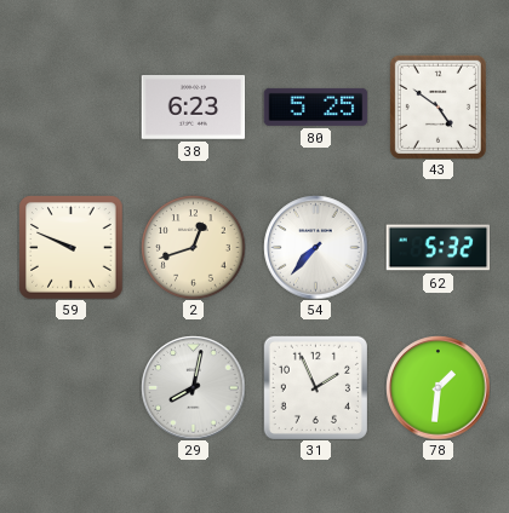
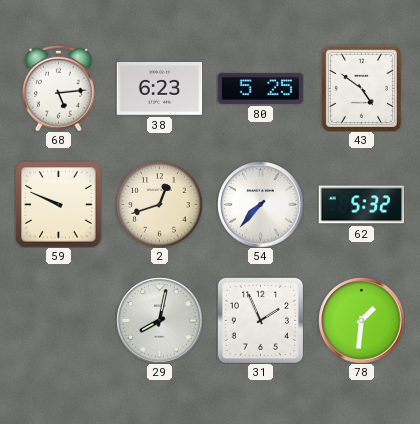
68: none -> 5:14 (59, 88)
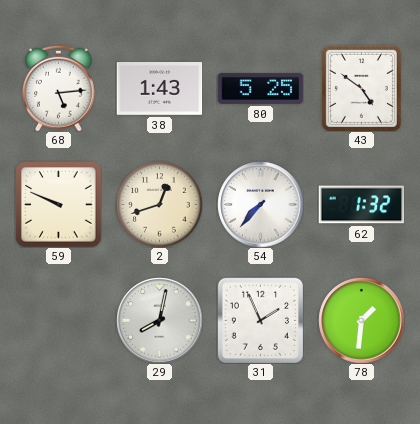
38: 6:23 -> 1:43 (159, 89)
62: 5:32 -> 1:32 (361, 205)
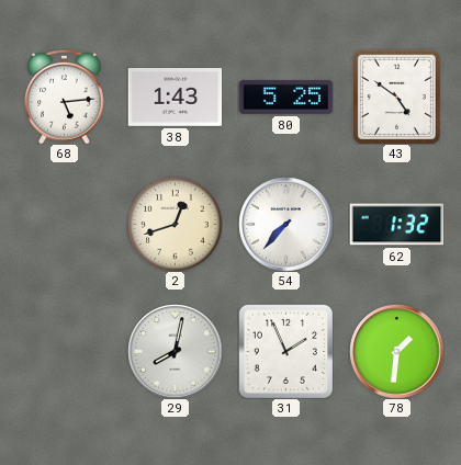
59: 9:49 -> none (58, 204)
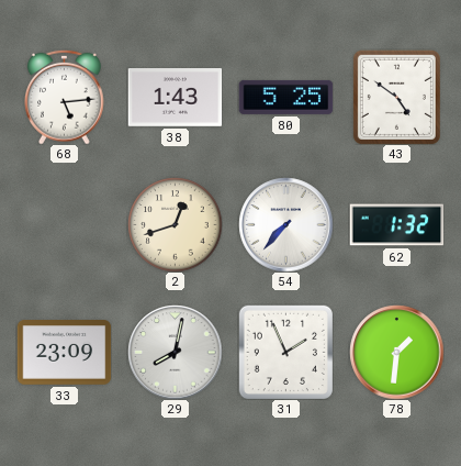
33: none -> 23:09 (64, 353)
